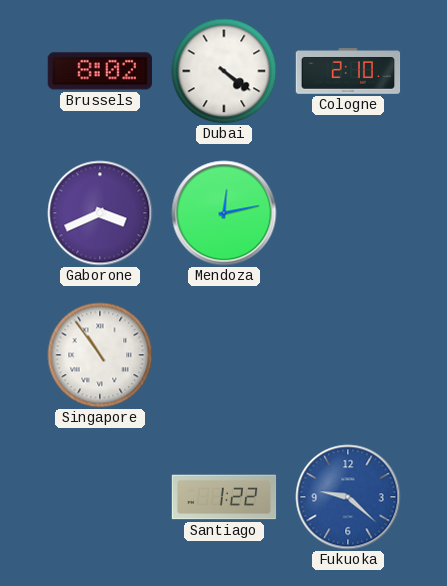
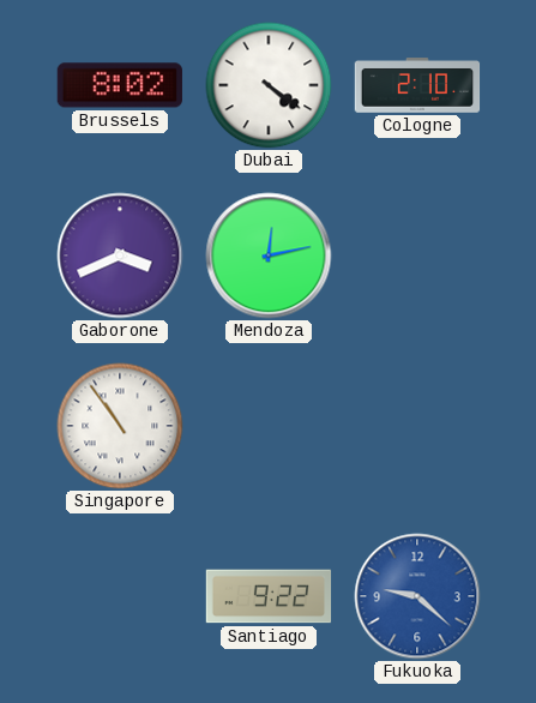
Santiago: 1:22 -> 9:22 (269, 596)
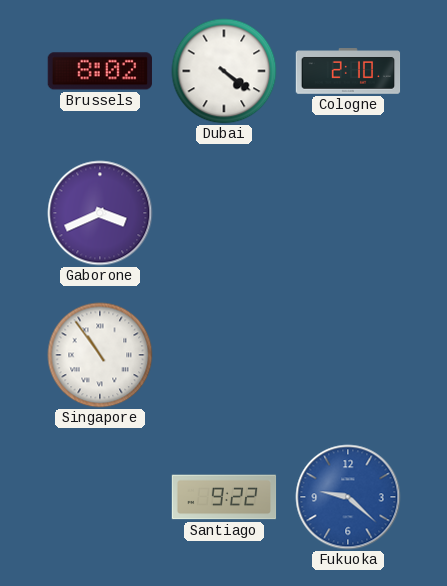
Mendoza: 12:13 -> none (269, 256)
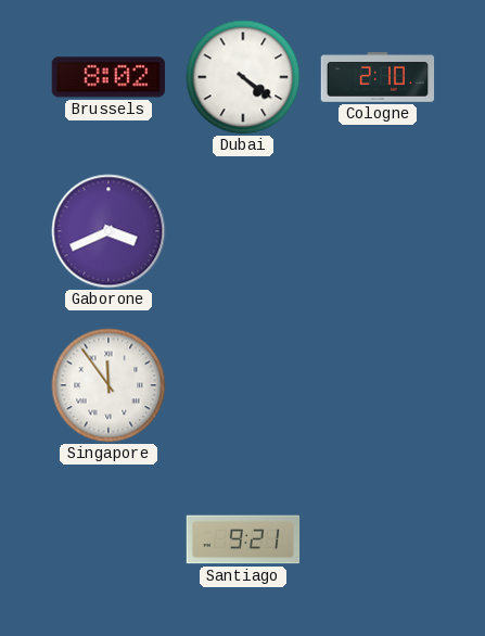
Singapore: 10:54 -> 11:54 (109, 385)
Santiago: 9:22 -> 9:21 (243, 539)
Fukuoka: 9:22 -> none (348, 497)
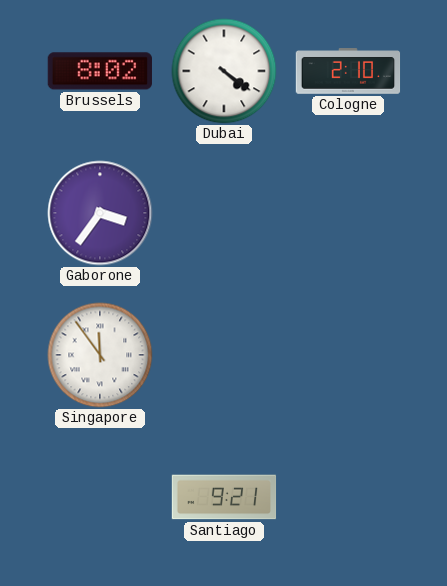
Gaborone: 3:41 -> 3:36 (100, 213)
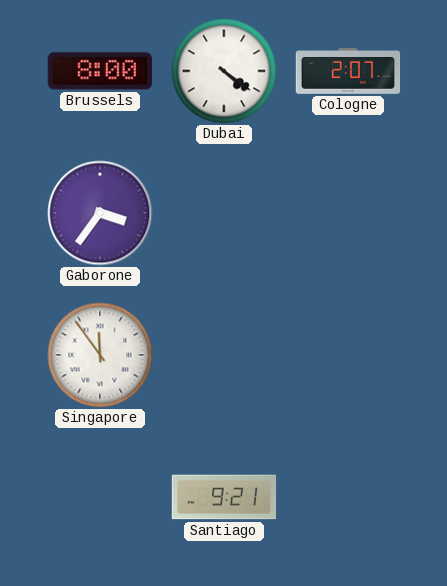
Brussels: 8:02 -> 8:00 (100, 71)
Cologne: 2:10 -> 2:07 (348, 71)
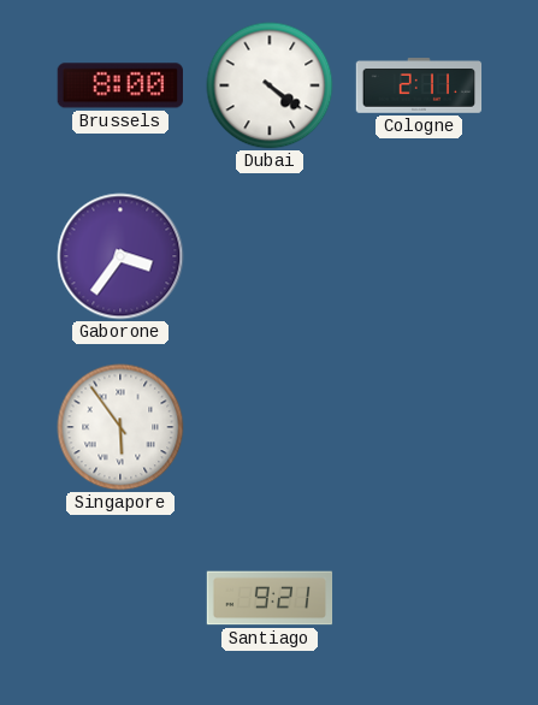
Cologne: 2:07 -> 2:11 (419, 85)
Singapore: 11:54 -> 5:54 (120, 427)
